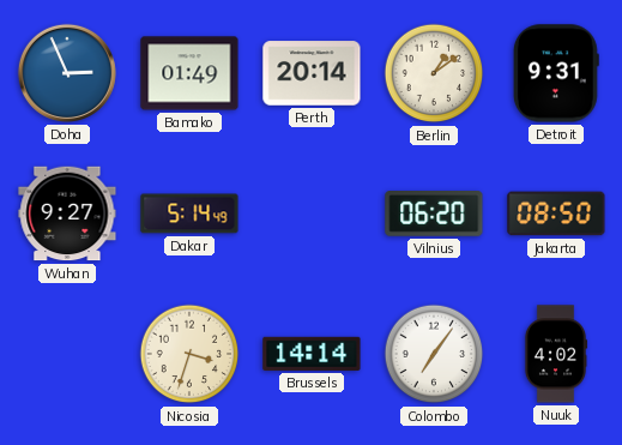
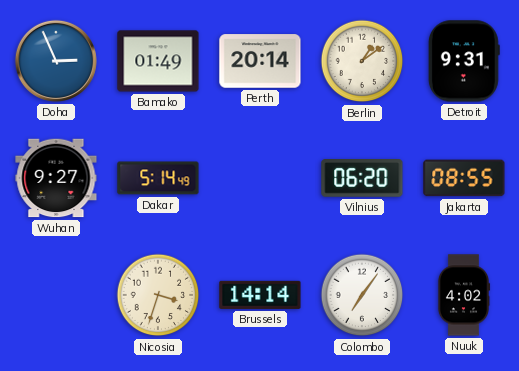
Jakarta: 08:50 -> 08:55 (464, 178)
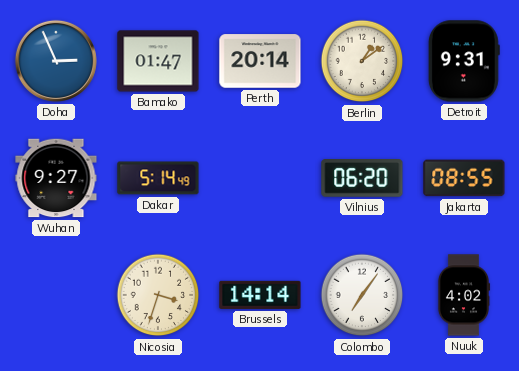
Bamako: 01:49 -> 01:47 (158, 61)
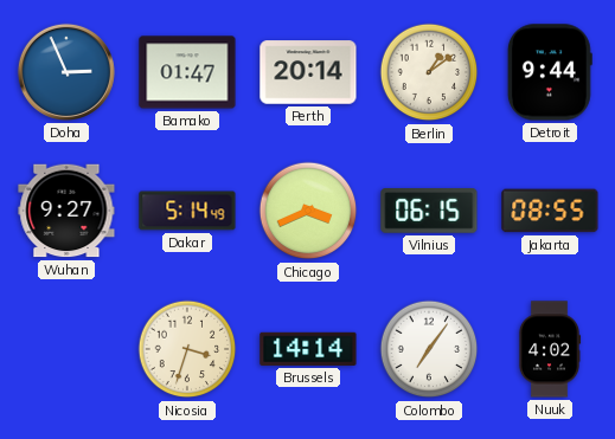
Detroit: 9:31 -> 9:44 (550, 72)
Chicago: none -> 3:41 (308, 211)
Vilnius: 06:20 -> 06:15 (429, 212)
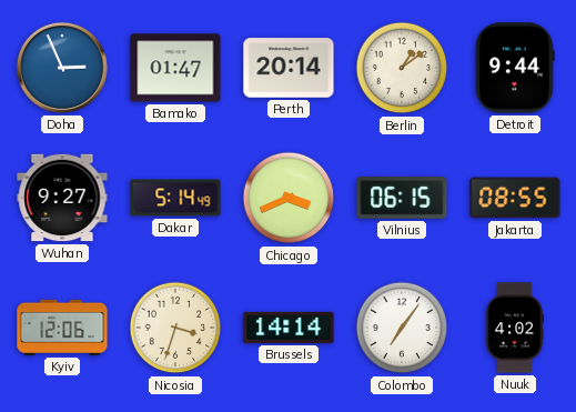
Kyiv: none -> 12:06 (62, 328)
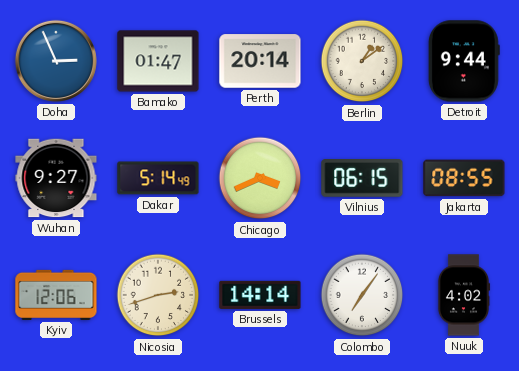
Nicosia: 3:33 -> 2:42 (158, 295)
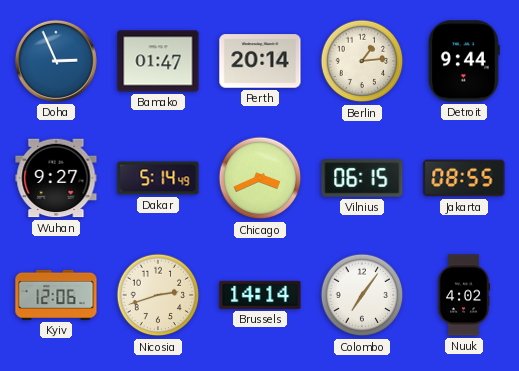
Berlin: 1:09 -> 1:14 (362, 61)
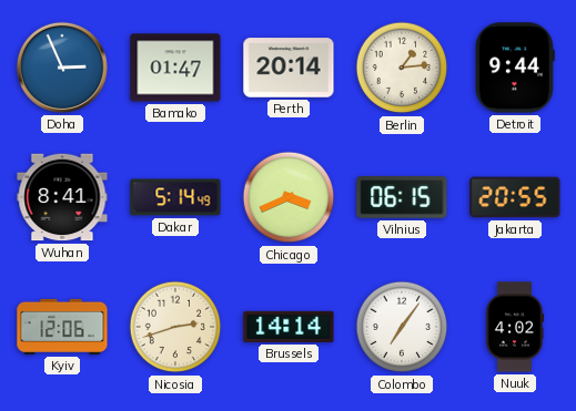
Wuhan: 9:27 -> 8:41 (62, 197)
Jakarta: 08:55 -> 20:55 (515, 197)
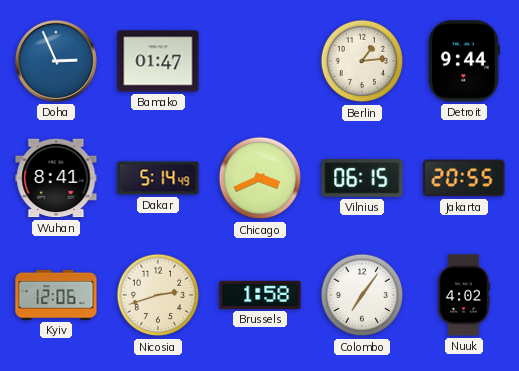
Perth: 20:14 -> none (289, 68)
Brussels: 14:14 -> 1:58 (260, 295)
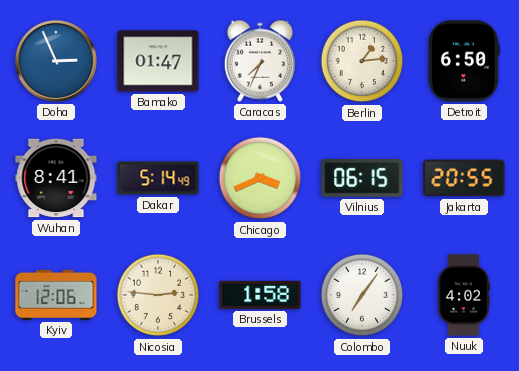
Caracas: none -> 7:34 (260, 61)
Detroit: 9:44 -> 6:50 (464, 61)
Nicosia: 2:42 -> 2:46 (158, 295)
